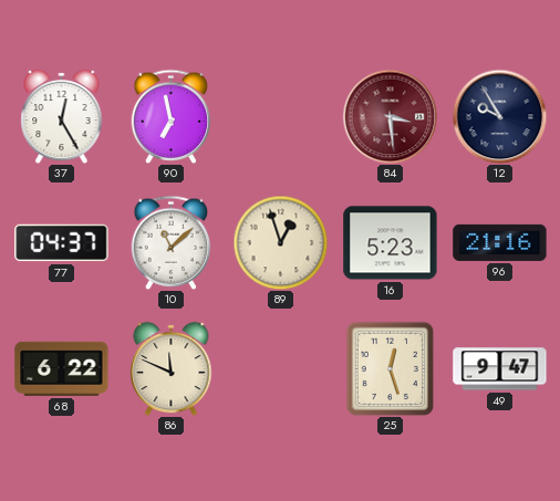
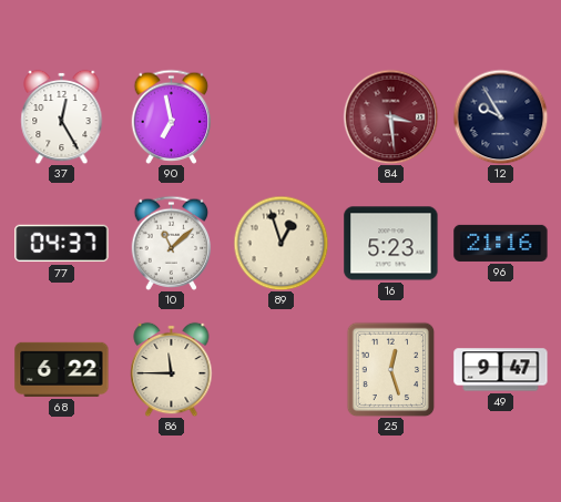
86: 11:49 -> 11:45 (172, 369)
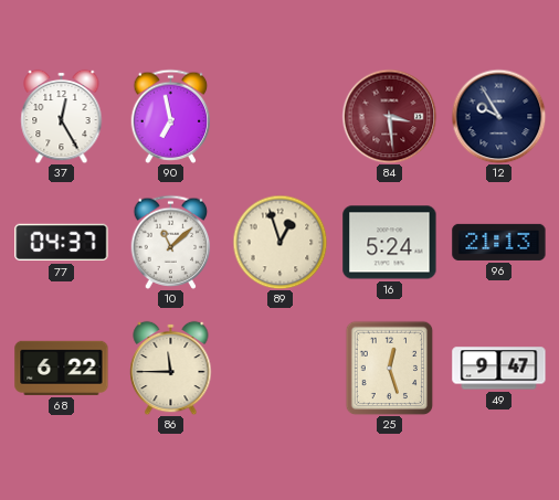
16: 5:23 -> 5:24 (390, 243)
96: 21:16 -> 21:13 (499, 242)
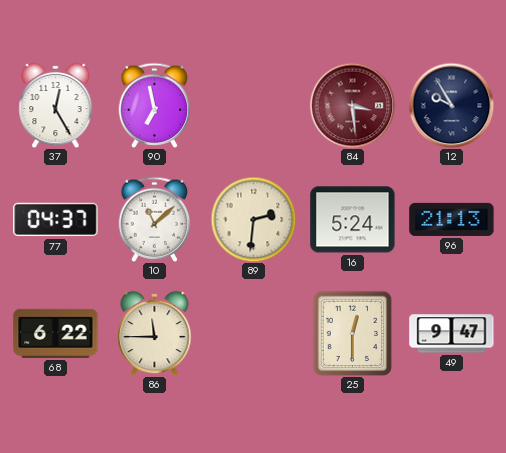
89: 12:57 -> 2:31 (253, 219)
25: 12:27 -> 12:30 (353, 333)
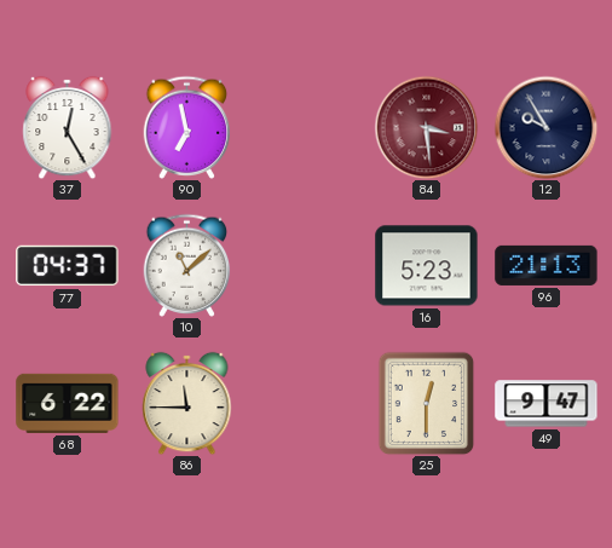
89: 2:31 -> none (253, 219)
16: 5:24 -> 5:23 (427, 266)
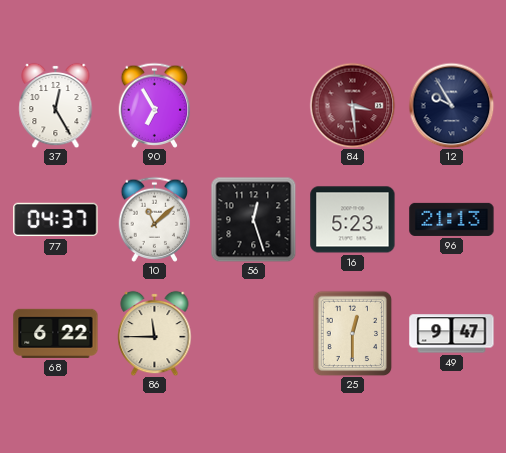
90: 6:58 -> 6:55 (155, 105)
56: none -> 12:27 (253, 219)
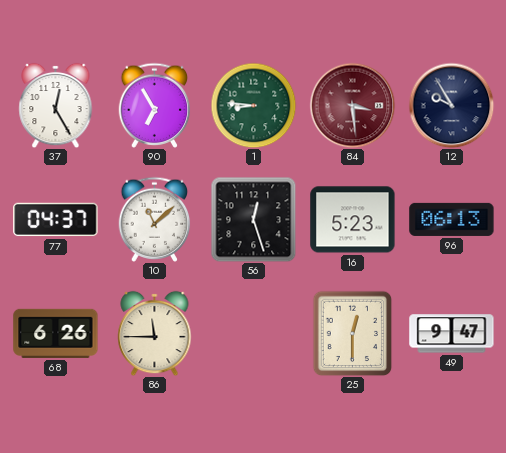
1: none -> 8:46 (253, 105)
96: 21:13 -> 06:13 (452, 219)
68: 6:22 -> 6:26 (56, 333)
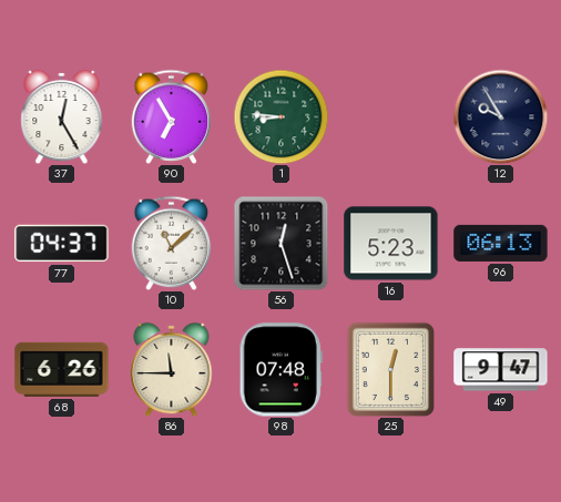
84: 3:29 -> none (352, 105)
98: none -> 07:48 (280, 370)
